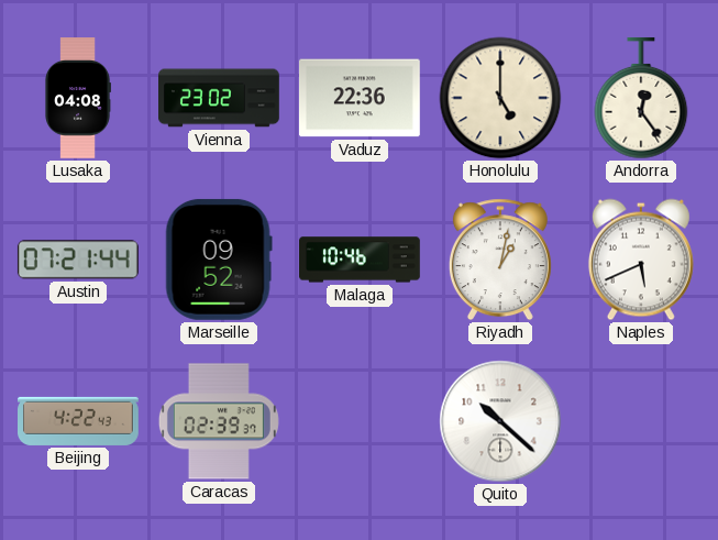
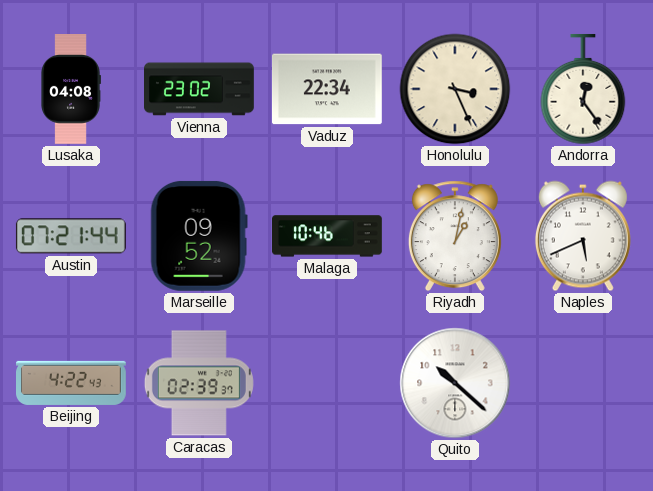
Vaduz: 22:36 -> 22:34 (327, 89)
Honolulu: 5:00 -> 3:26 (455, 89)
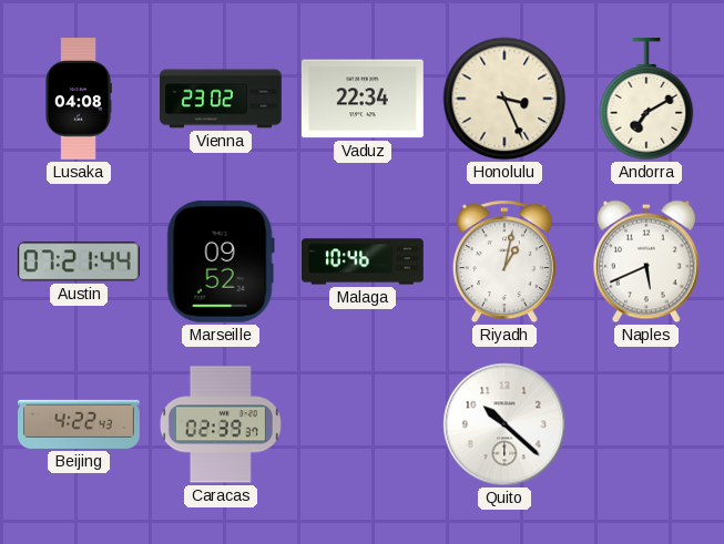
Andorra: 12:24 -> 7:10 (646, 99)
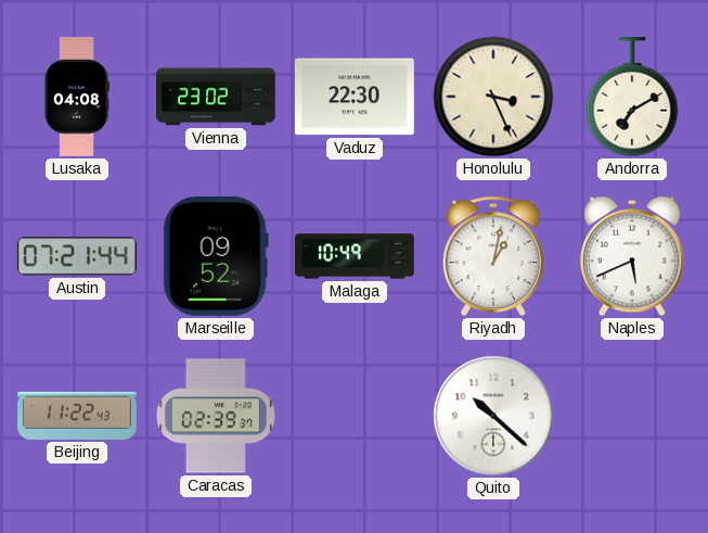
Vaduz: 22:34 -> 22:30 (355, 97)
Malaga: 10:46 -> 10:49 (356, 256)
Beijing: 4:22 -> 11:22 (78, 416)
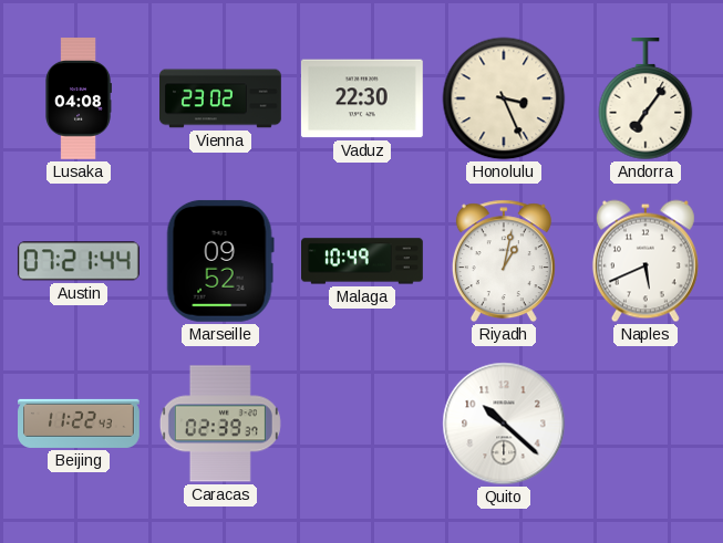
Andorra: 7:10 -> 7:06 (645, 98)
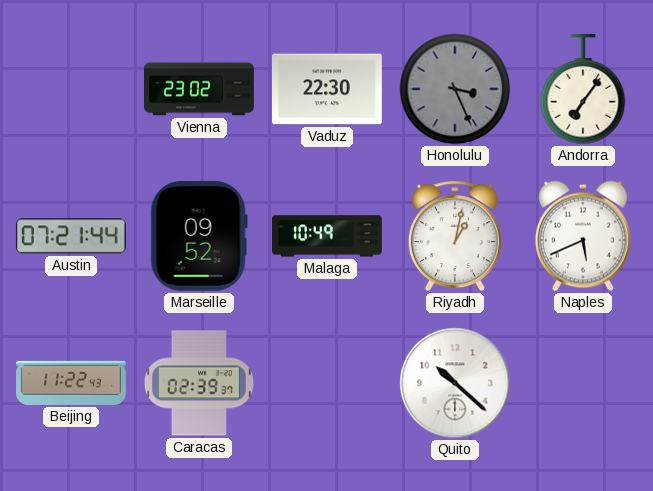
Lusaka: 04:08 -> none (79, 100)
Honolulu dial: cream -> grey (455, 89)
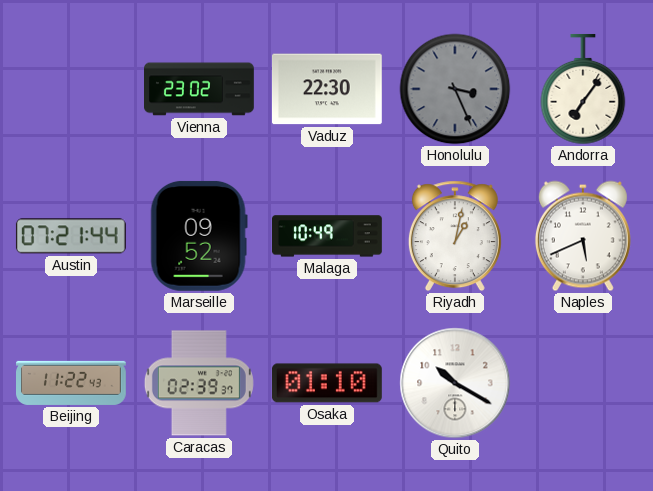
Osaka: none -> 01:10 (327, 383)
Quito: 10:22 -> 10:20 (455, 383)
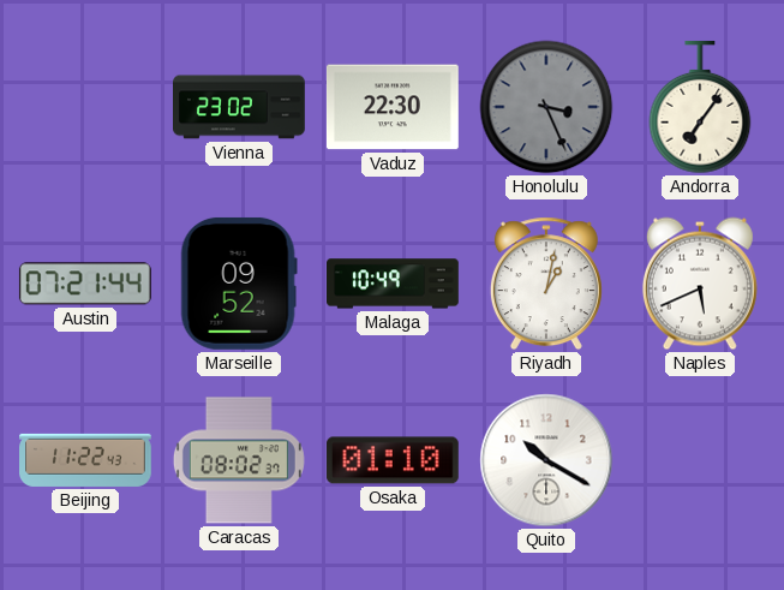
Caracas: 02:39 -> 08:02 (239, 460)
